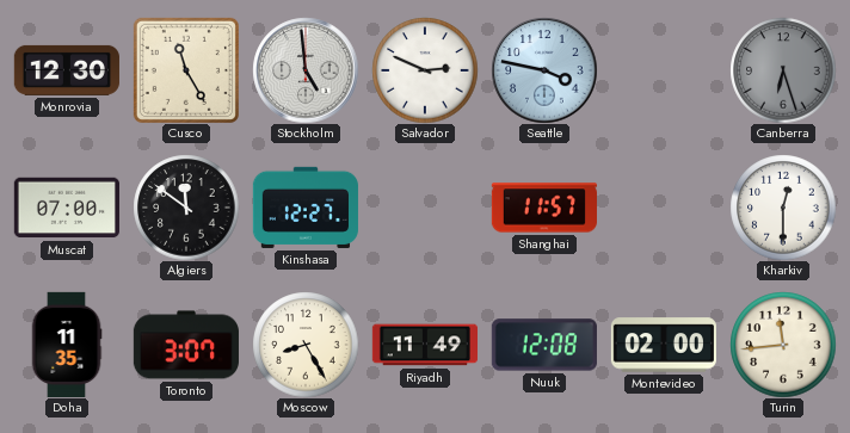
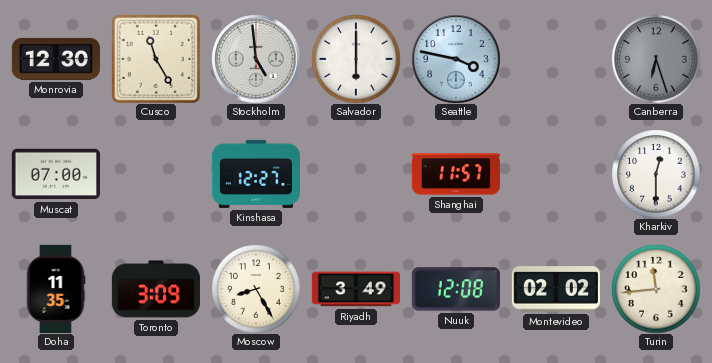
Salvador: 2:49 -> 6:00 (356, 59)
Algiers: 11:51 -> none (186, 208)
Toronto: 3:07 -> 3:09 (155, 289)
Riyadh: 11:49 -> 3:49 (355, 289)
Montevideo: 02:00 -> 02:02 (556, 289)
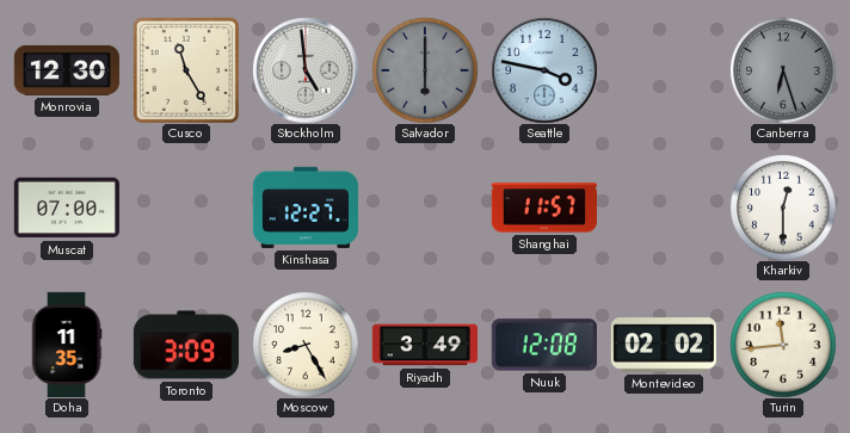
Salvador dial: white -> grey (425, 70)
